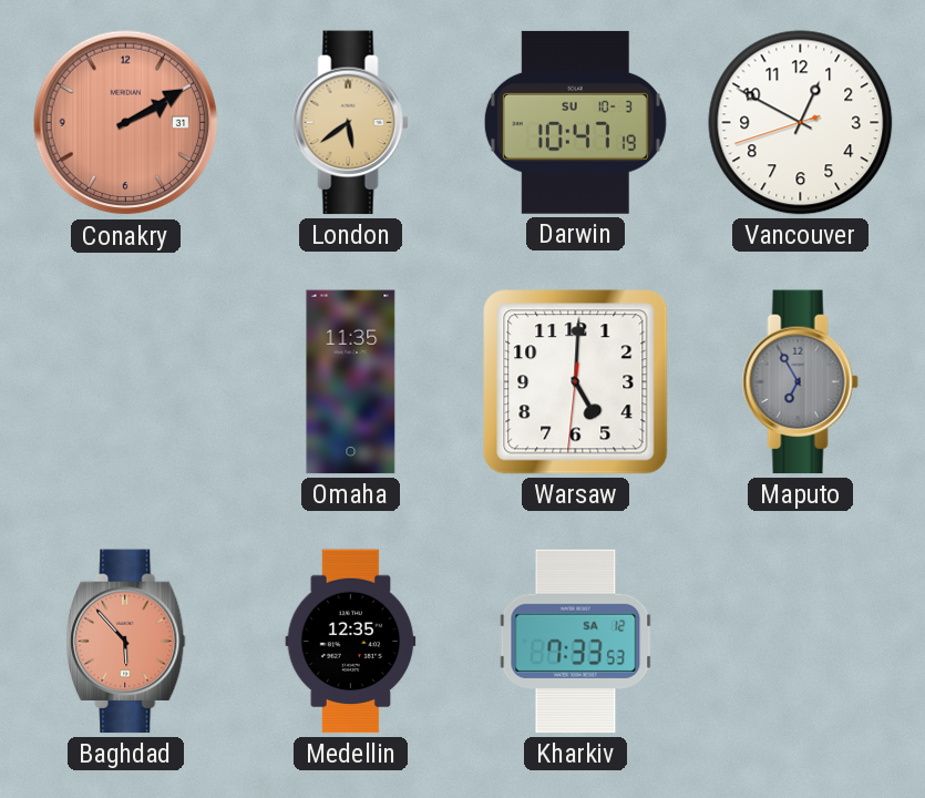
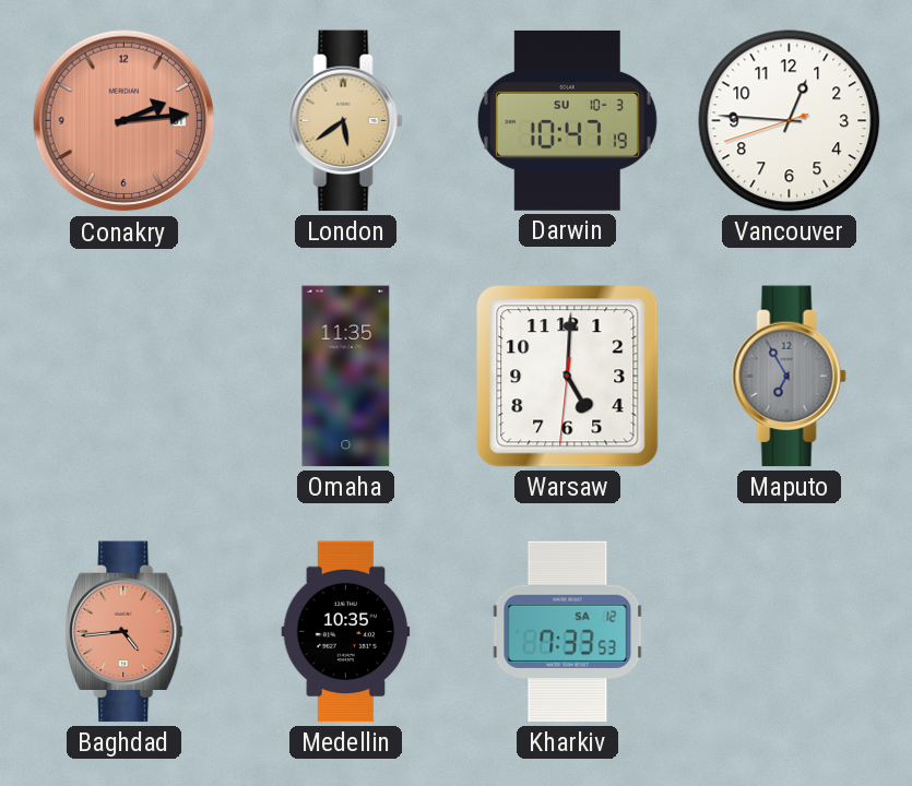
Conakry: 2:10 -> 2:14 (125, 121)
Vancouver: 12:49 -> 12:45 (790, 121)
Baghdad: 5:53 -> 4:44 (125, 632)
Medellin: 12:35 -> 10:35 (346, 632)
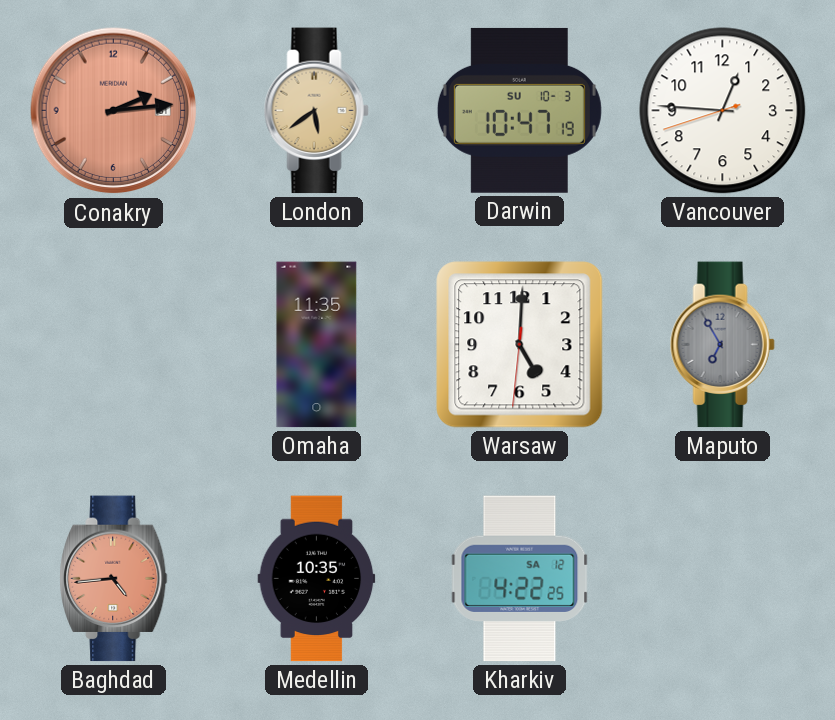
Kharkiv: 7:33 -> 4:22 (520, 579)
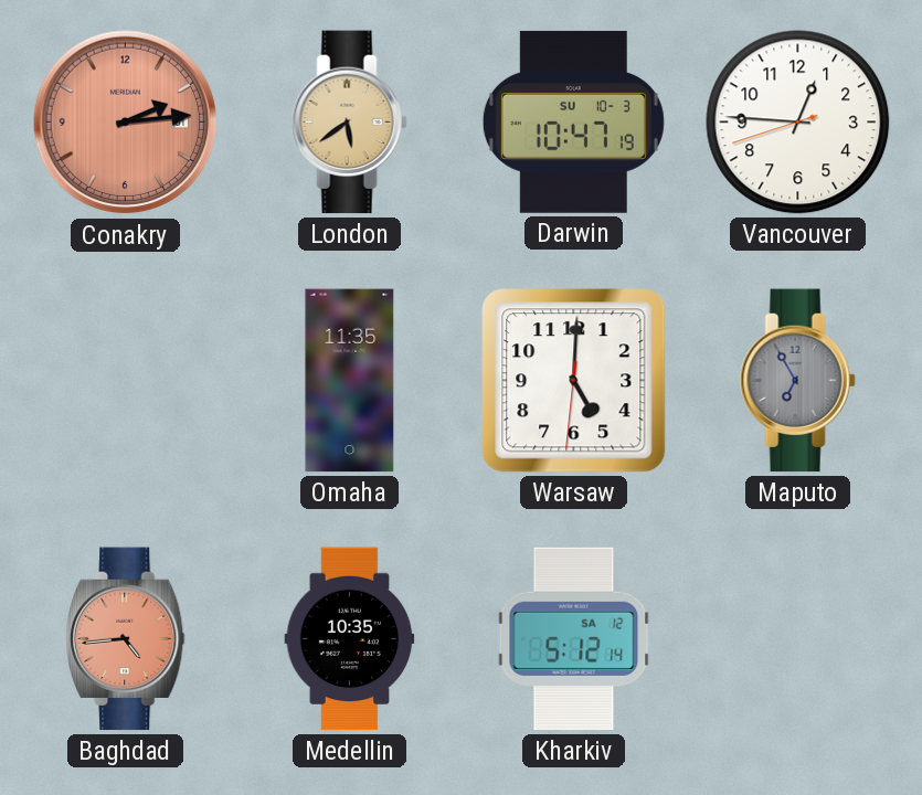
Kharkiv: 4:22 -> 5:12 (574, 639)
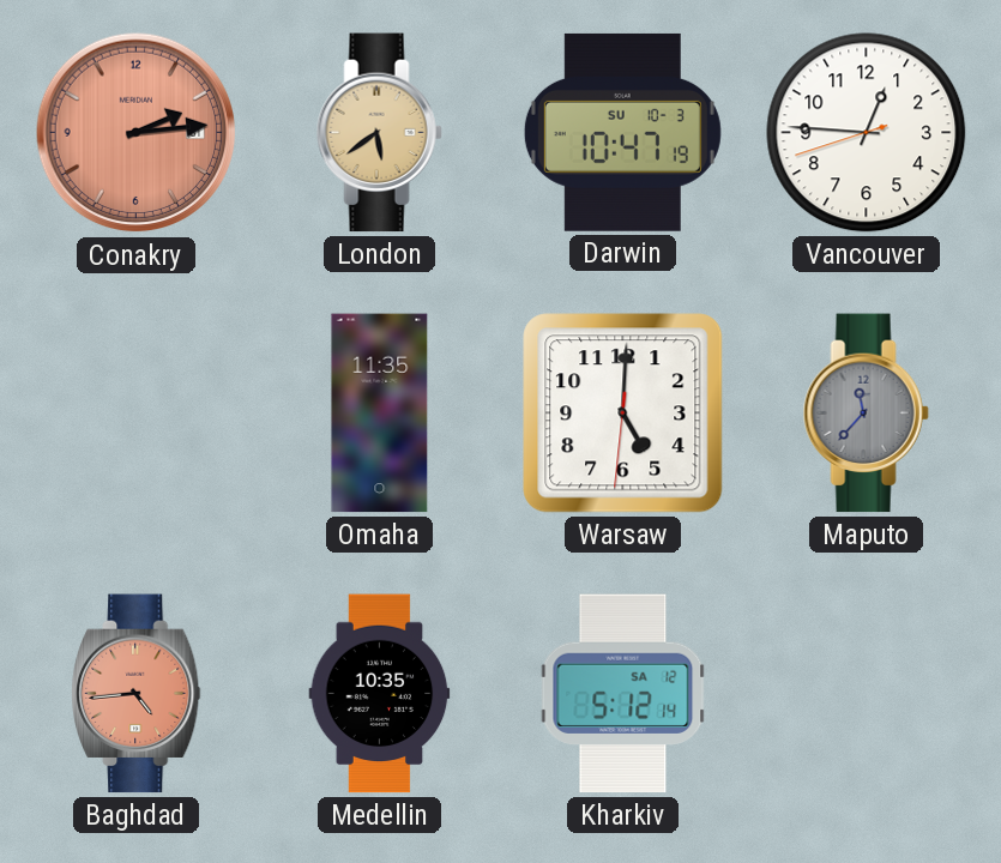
Maputo: 6:55 -> 11:37 (866, 414)
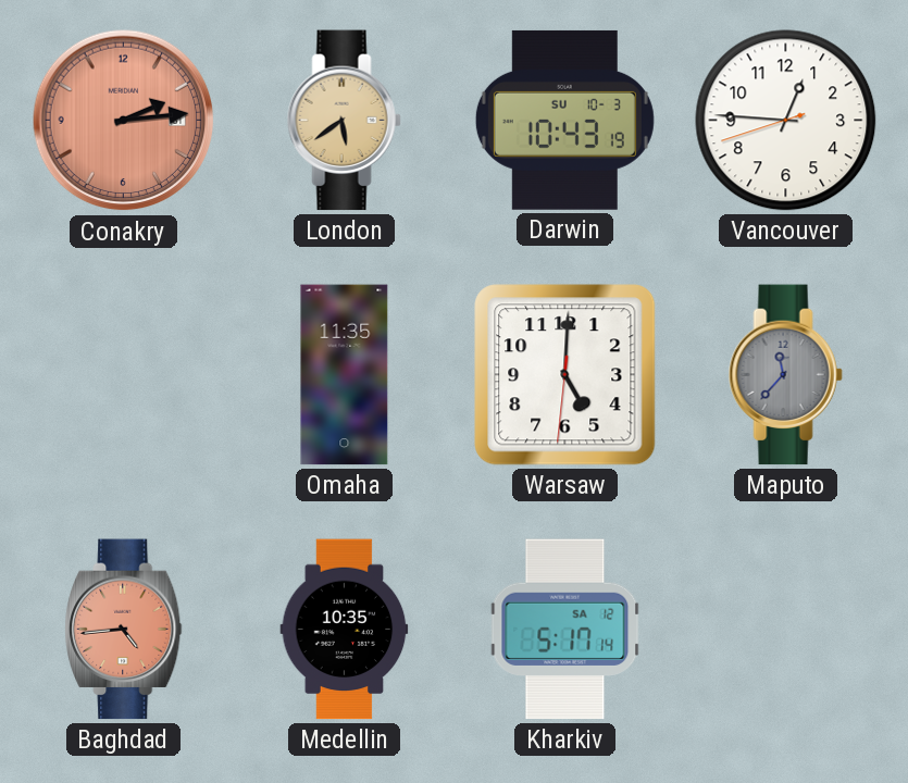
Darwin: 10:47 -> 10:43 (564, 120)
Kharkiv: 5:12 -> 5:17 (565, 630)
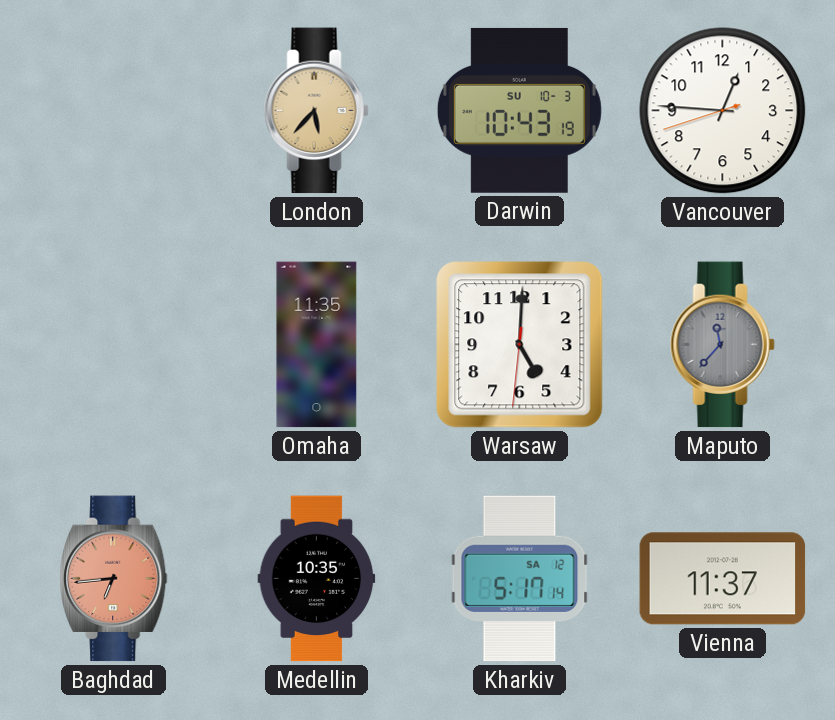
Conakry: 2:14 -> none (124, 121)
London: 5:39 -> 5:37 (316, 111)
Baghdad: 4:44 -> 6:44 (114, 579)
Vienna: none -> 11:37 (723, 579)
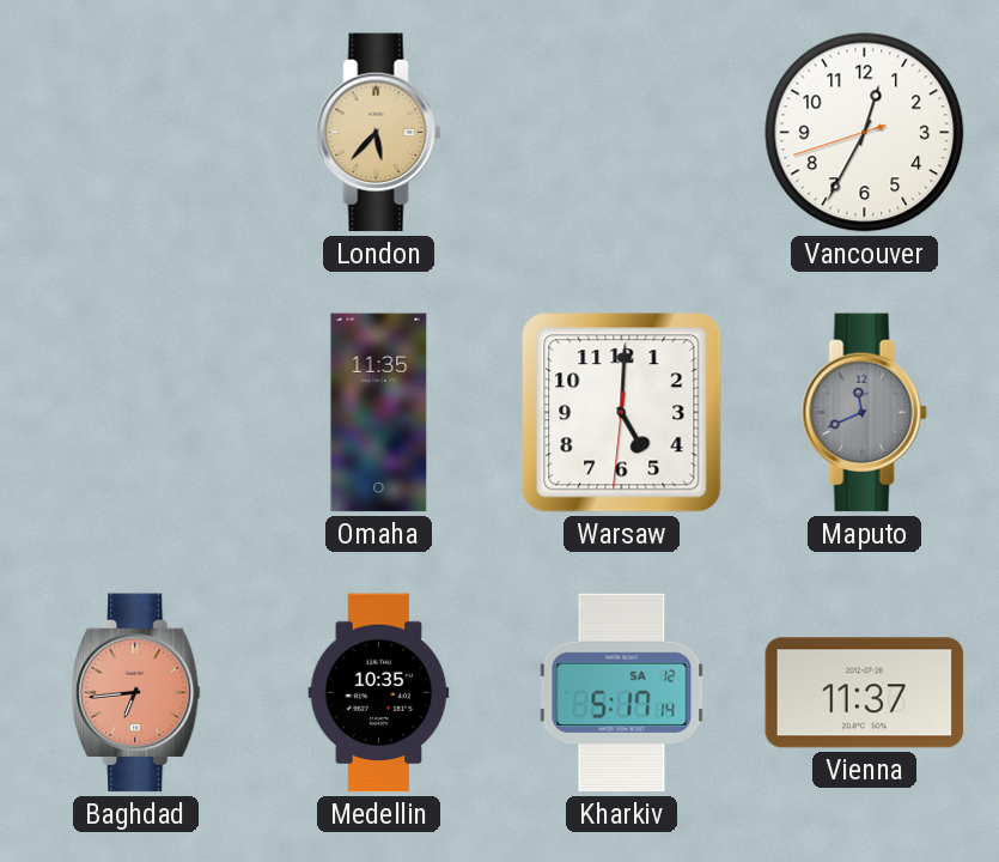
Darwin: 10:43 -> none (519, 110)
Vancouver: 12:45 -> 12:34 (865, 133)
Maputo: 11:37 -> 11:41 (864, 413)
